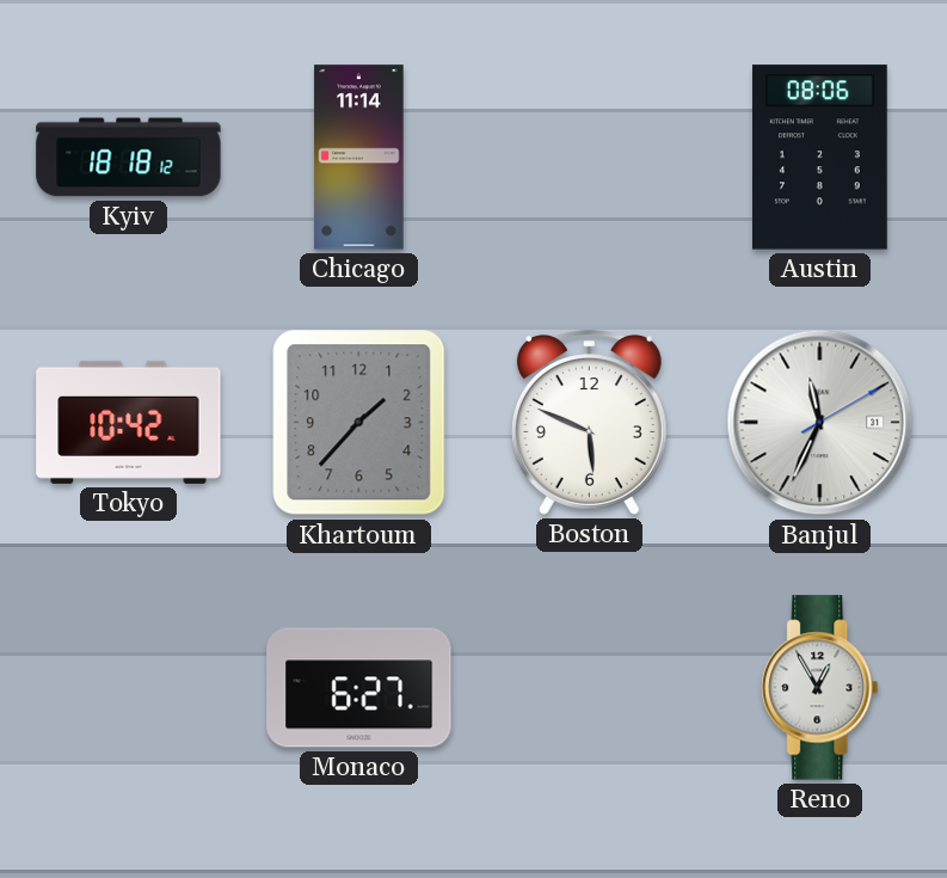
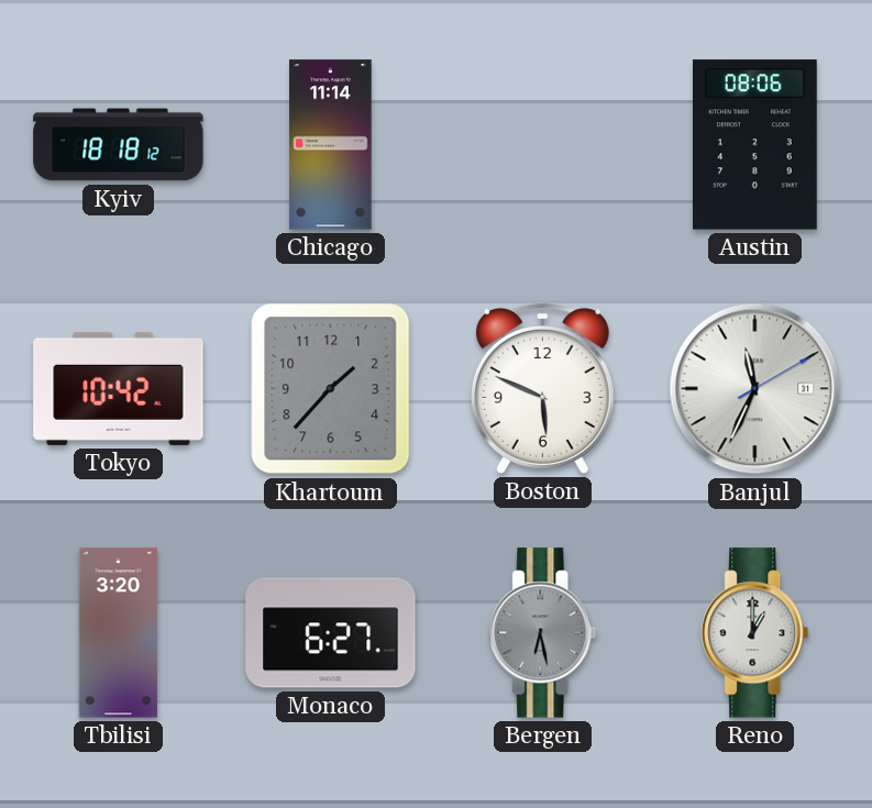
Tbilisi: none -> 3:20 (119, 633)
Bergen: none -> 6:28 (543, 633)
Reno: 12:55 -> 1:00 (755, 633)
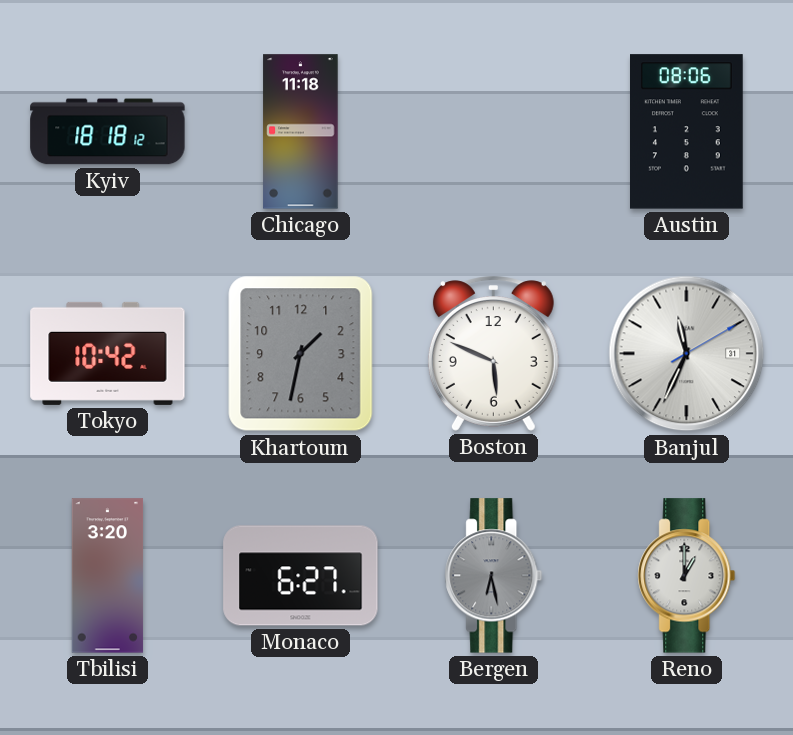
Chicago: 11:14 -> 11:18 (301, 132)
Khartoum: 1:37 -> 1:32 (301, 354)
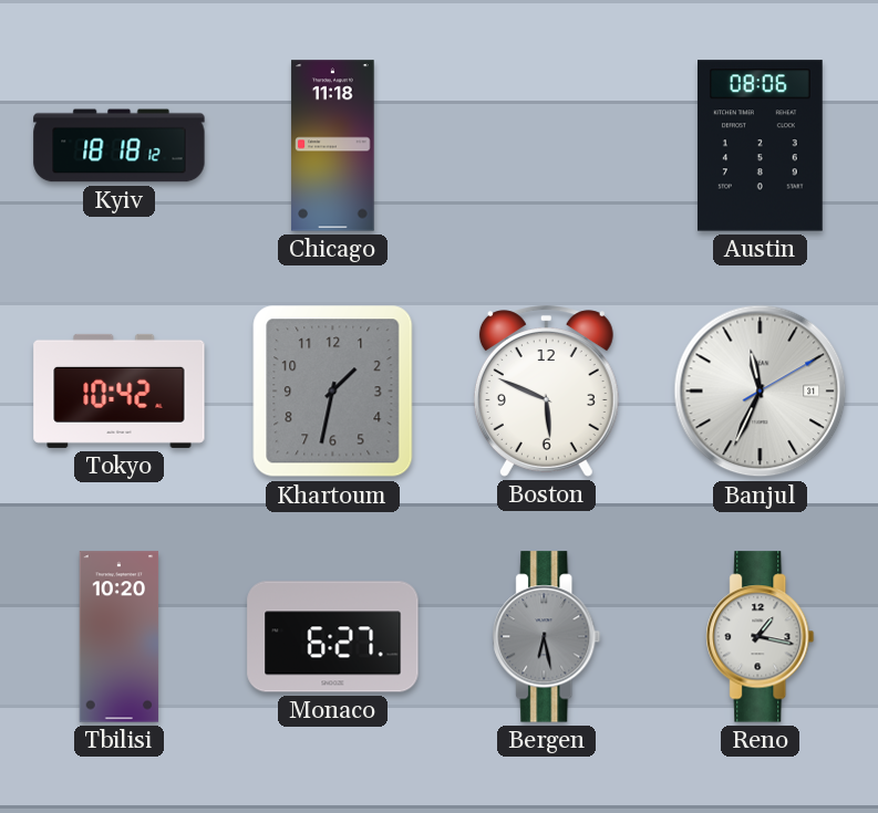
Tbilisi: 3:20 -> 10:20 (120, 637)
Reno: 1:00 -> 1:17 (761, 637)
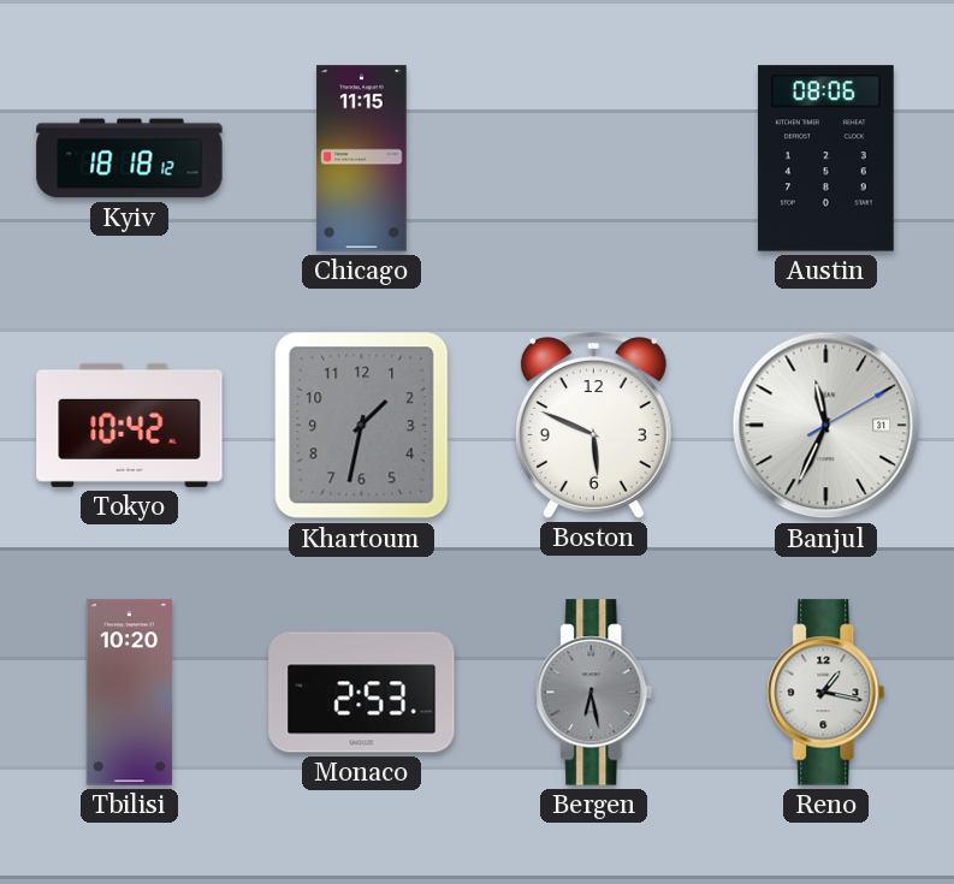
Chicago: 11:18 -> 11:15 (362, 159)
Monaco: 6:27 -> 2:53 (362, 693)
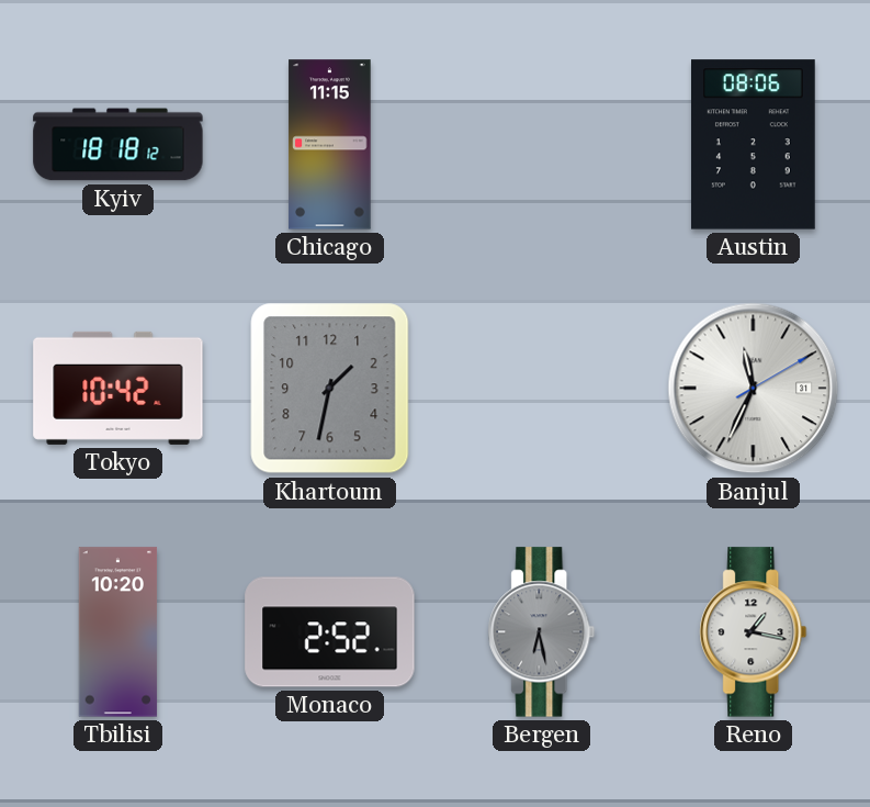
Boston: 5:49 -> none (593, 426)
Monaco: 2:53 -> 2:52 (330, 632)
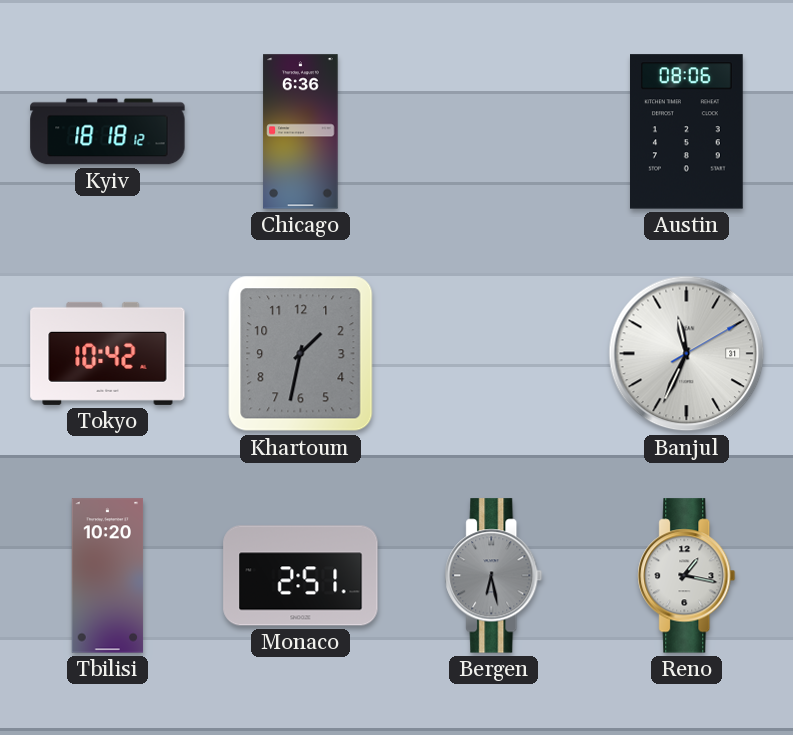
Chicago: 11:15 -> 6:36 (301, 132)
Monaco: 2:52 -> 2:51 (301, 576)
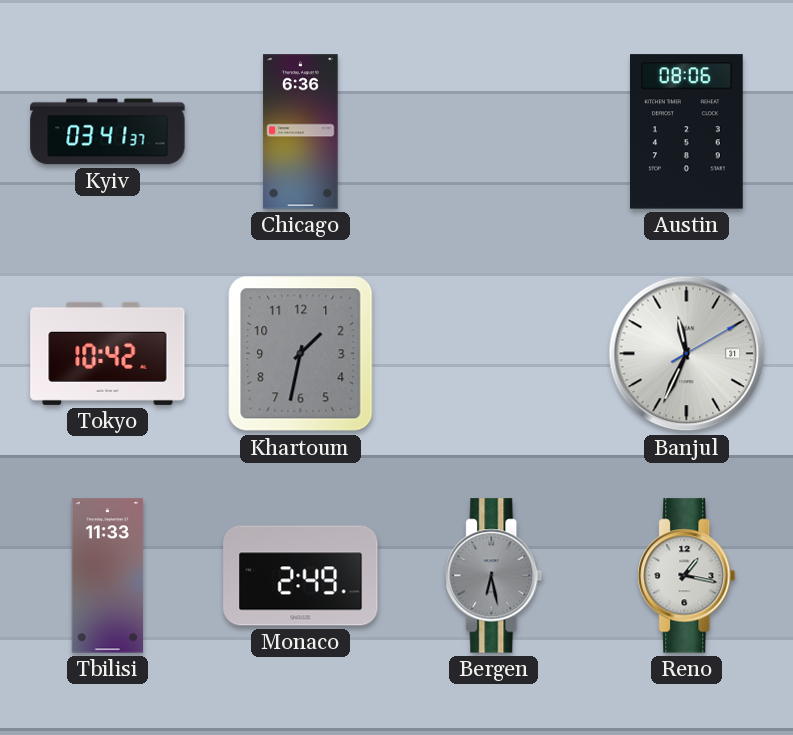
Kyiv: 18:18 -> 03:41 (108, 132)
Tbilisi: 10:20 -> 11:33 (108, 576)
Monaco: 2:51 -> 2:49 (301, 576)
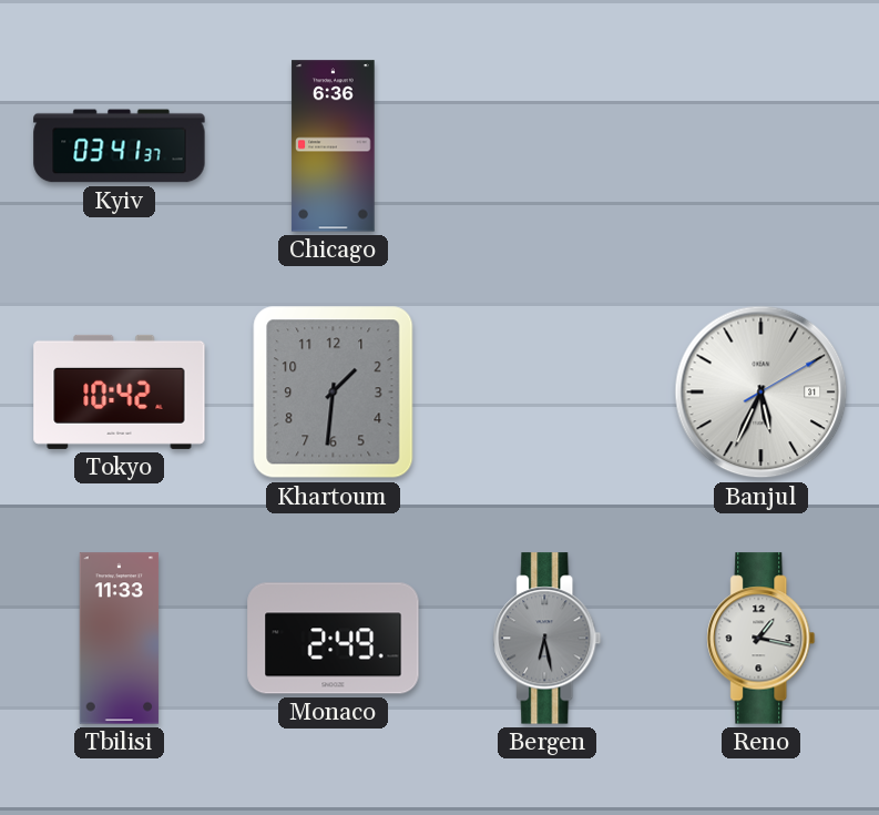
Austin: 08:06 -> none (687, 132)
Khartoum: 1:32 -> 1:31 (334, 393)
Banjul: 11:34 -> 5:34 (762, 393)
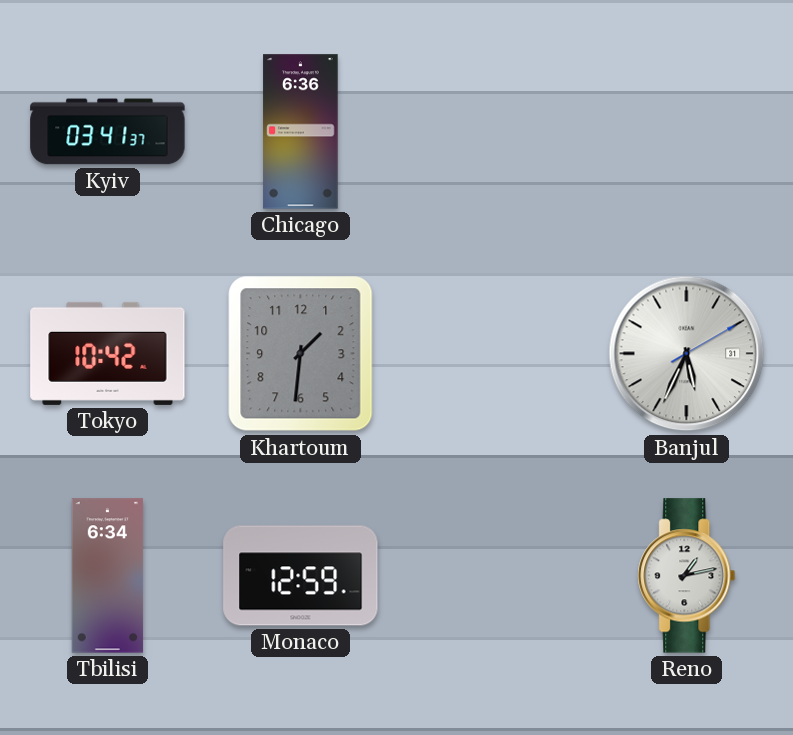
Tbilisi: 11:33 -> 6:34 (108, 576)
Monaco: 2:49 -> 12:59 (301, 576)
Bergen: 6:28 -> none (548, 639)
Reno: 1:17 -> 1:13 (687, 576)
